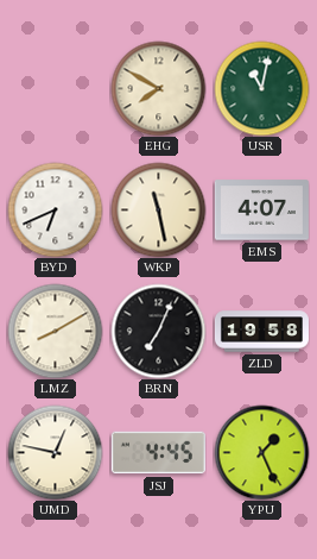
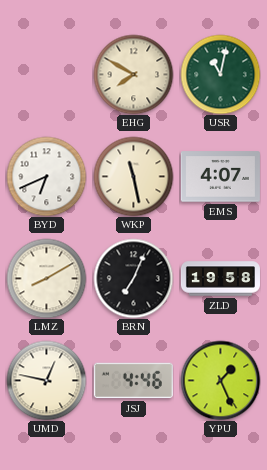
JSJ: 4:45 -> 4:46 (133, 381)
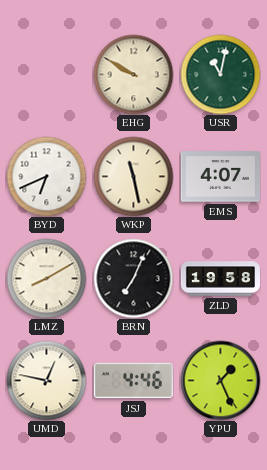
EHG: 7:50 -> 9:50 (133, 74)
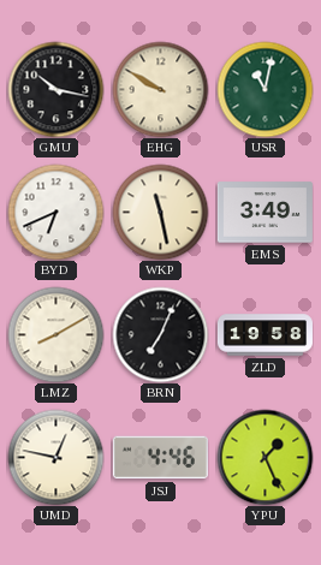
GMU: none -> 10:17 (55, 89)
EMS: 4:07 -> 3:49 (264, 213)
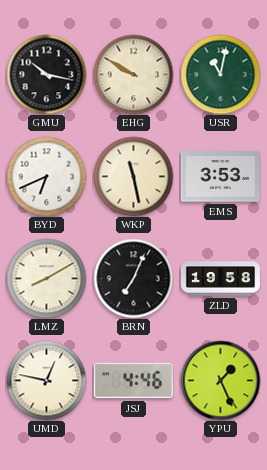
EMS: 3:49 -> 3:53 (220, 177)
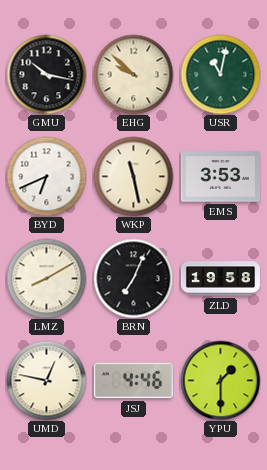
EHG: 9:50 -> 9:52 (133, 74)
YPU: 1:26 -> 1:30 (220, 380)
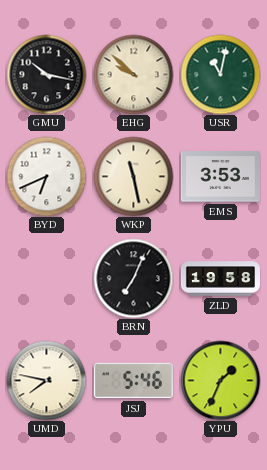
LMZ: 8:10 -> none (46, 278)
UMD: 12:47 -> 7:47 (46, 380)
JSJ: 4:46 -> 5:46 (133, 381)
YPU: 1:30 -> 1:34 (220, 380)
